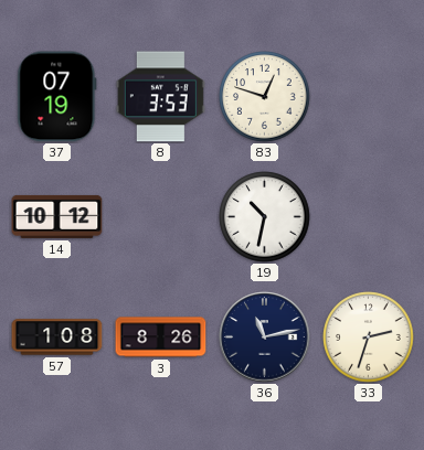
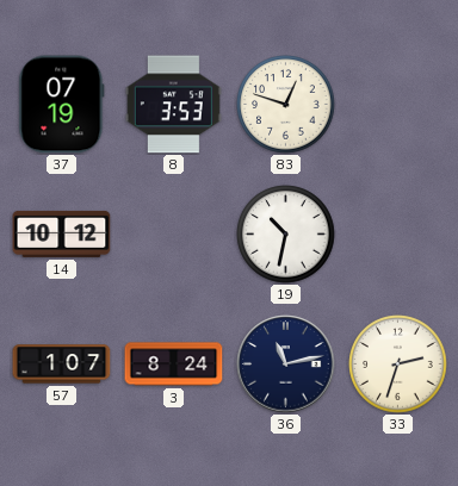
57: 1:08 -> 1:07 (62, 364)
3: 8:26 -> 8:24 (174, 364)
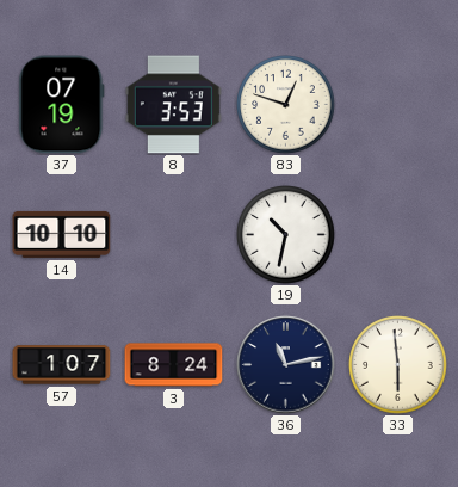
14: 10:12 -> 10:10 (62, 234)
33: 2:33 -> 5:59 (398, 365)
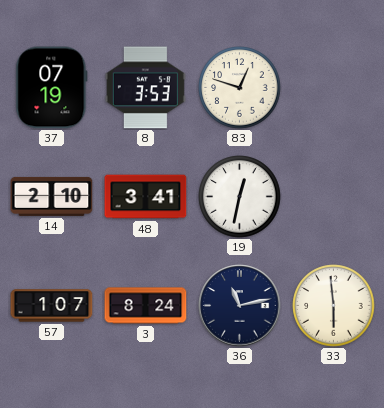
14: 10:10 -> 2:10 (52, 196)
48: none -> 3:41 (146, 197)
19: 10:32 -> 12:32 (240, 197)
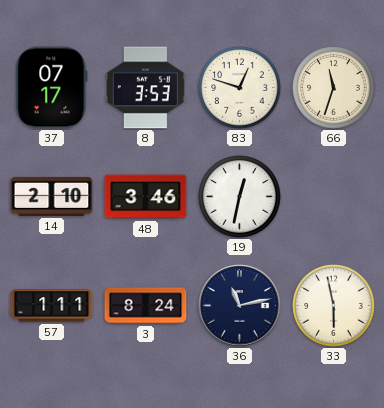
37: 07:19 -> 07:17 (52, 88)
66: none -> 11:33 (334, 88)
48: 3:41 -> 3:46 (146, 197)
57: 1:07 -> 1:11 (52, 306)
33: 5:59 -> 5:58 (334, 306)
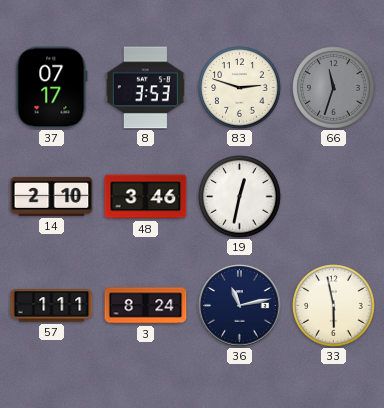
83: 12:48 -> 2:48 (240, 88)
66 dial: cream -> grey (334, 88)
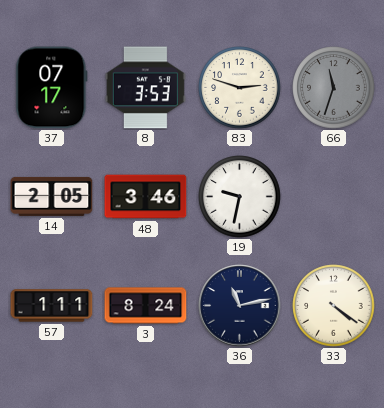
14: 2:10 -> 2:05 (52, 196)
19: 12:32 -> 9:32 (240, 197)
33: 5:58 -> 4:21 (334, 306)
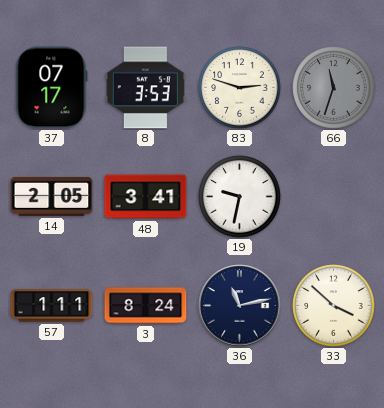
48: 3:46 -> 3:41 (146, 197)
33: 4:21 -> 3:52 (334, 306)
